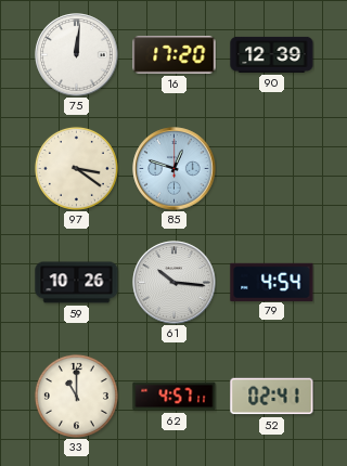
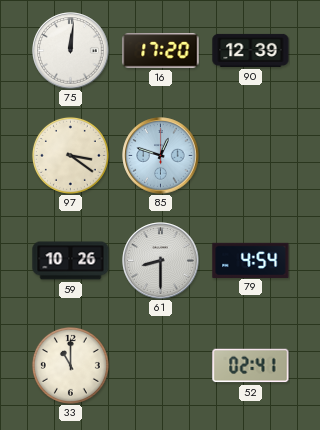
61: 10:16 -> 8:30 (161, 261)
62: 4:57 -> none (175, 397)
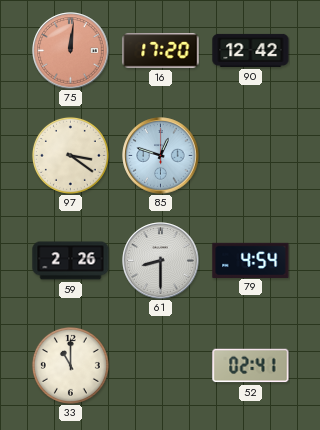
75 dial: white -> salmon (71, 51)
90: 12:39 -> 12:42 (251, 50)
59: 10:26 -> 2:26 (71, 261)
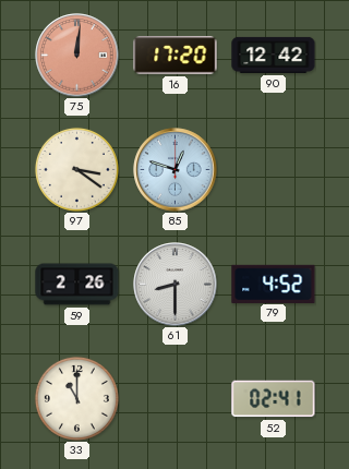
79: 4:54 -> 4:52 (274, 284)
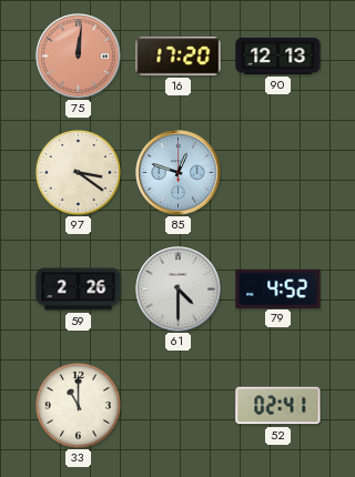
90: 12:42 -> 12:13 (278, 55)
61: 8:30 -> 4:30 (179, 290)
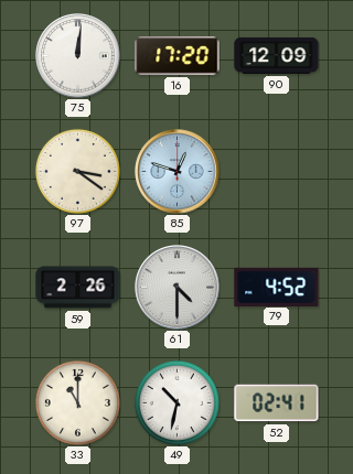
75 dial: salmon -> white (78, 56)
90: 12:13 -> 12:09 (277, 55)
49: none -> 10:32 (176, 402)
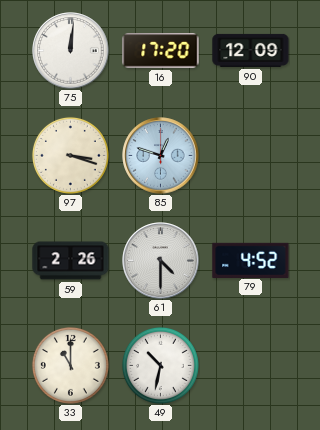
97: 3:21 -> 3:18 (70, 155)
52: 02:41 -> none (277, 403)
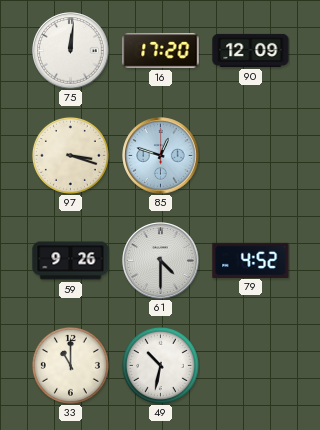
59: 2:26 -> 9:26 (71, 261)
